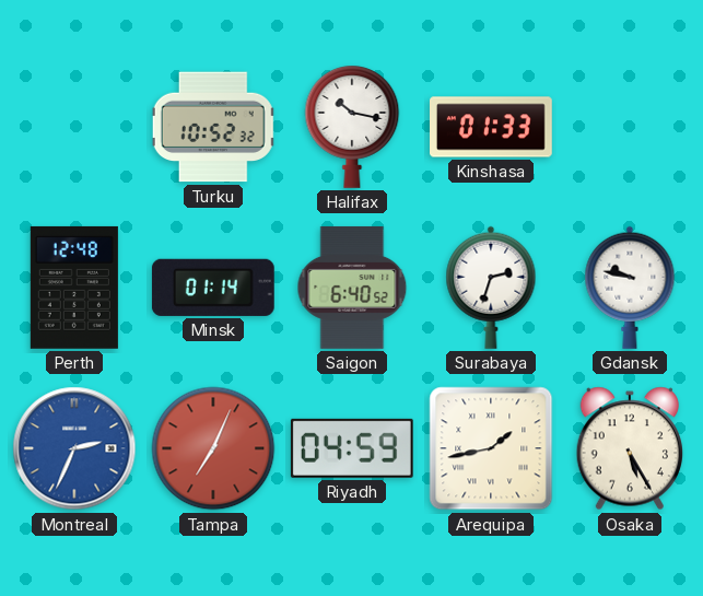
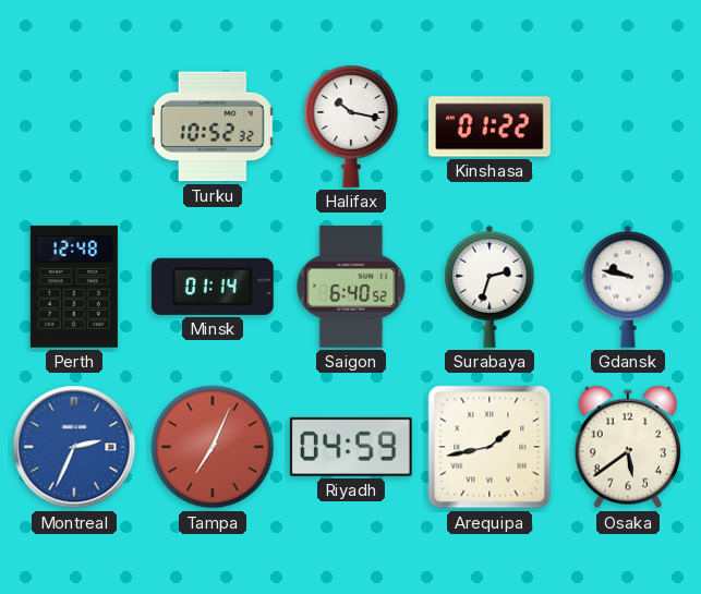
Kinshasa: 01:33 -> 01:22 (491, 126)
Osaka: 5:25 -> 5:39 (627, 447)
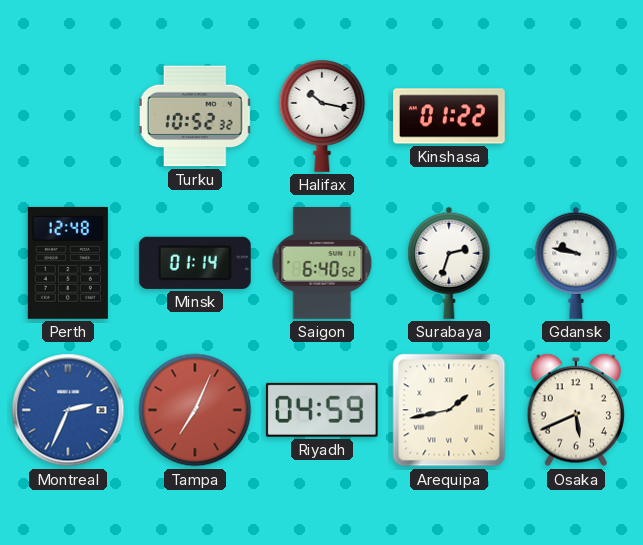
Osaka: 5:39 -> 5:41 (575, 410)
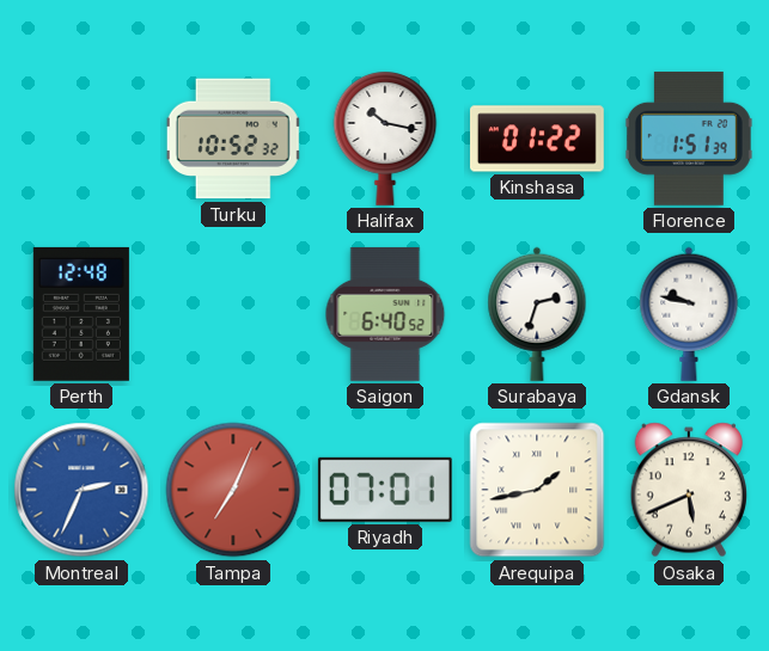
Florence: none -> 1:51 (689, 139)
Minsk: 01:14 -> none (195, 263)
Riyadh: 04:59 -> 07:01 (385, 490)
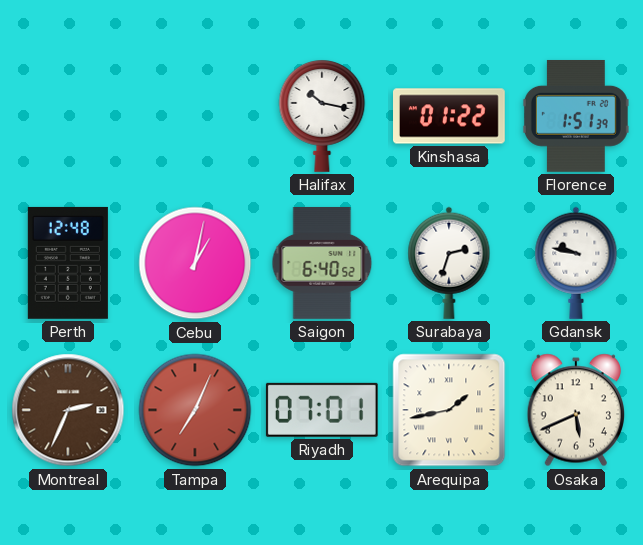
Turku: 10:52 -> none (233, 139)
Cebu: none -> 1:02 (195, 263)
Montreal dial: blue -> brown (68, 410)
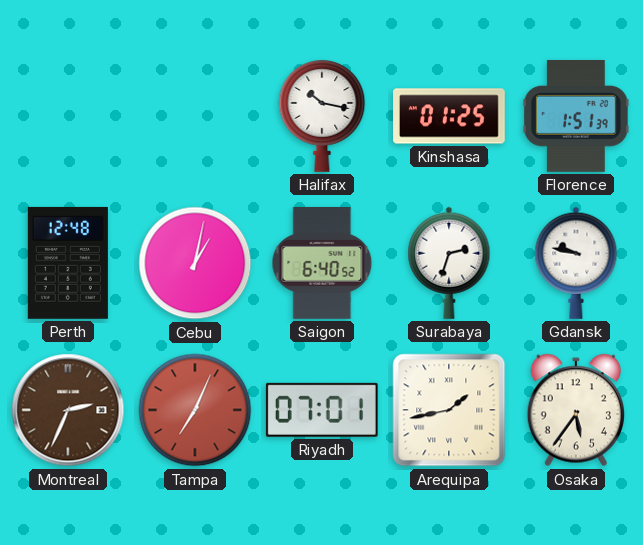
Kinshasa: 01:22 -> 01:25 (450, 116)
Osaka: 5:41 -> 5:36 (575, 410)
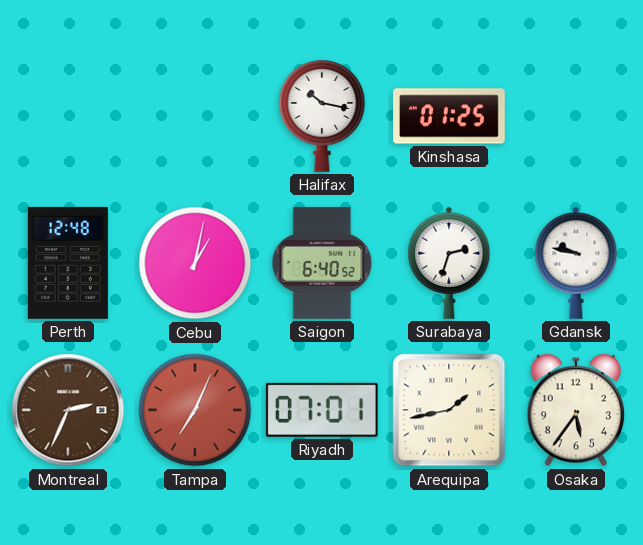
Florence: 1:51 -> none (576, 116)
